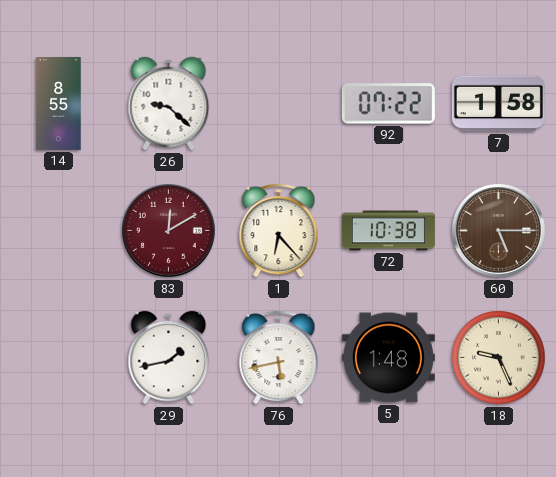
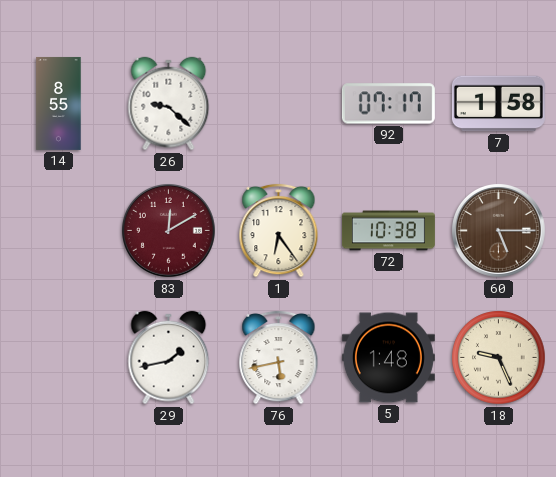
92: 07:22 -> 07:17 (388, 104)
1: 6:23 -> 6:24 (279, 230)
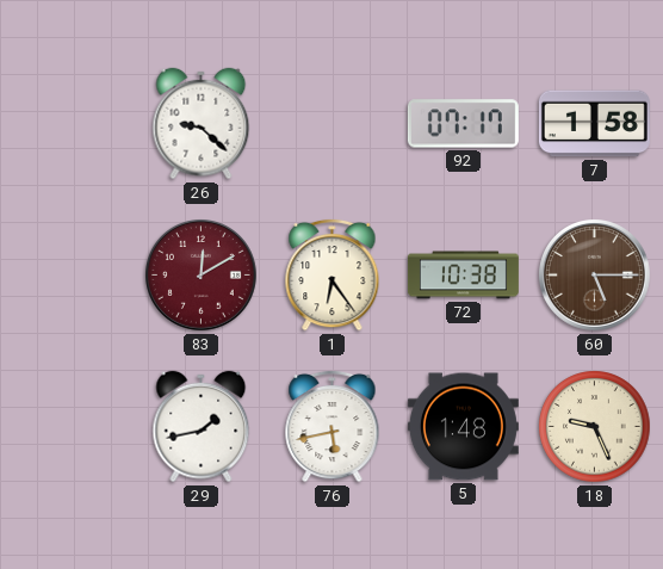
14: 8:55 -> none (59, 103)
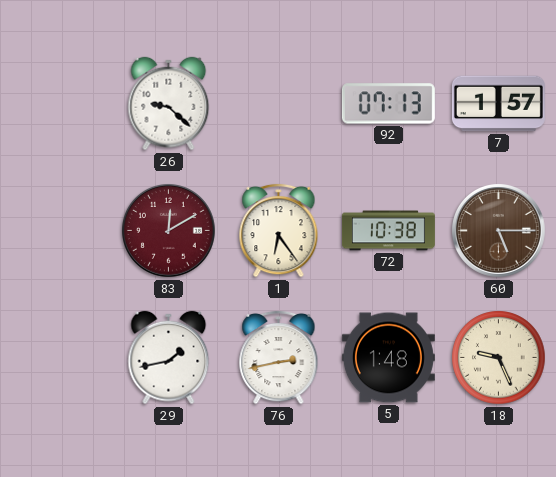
92: 07:17 -> 07:13 (388, 104)
7: 1:58 -> 1:57 (498, 104)
76: 5:43 -> 2:43 (279, 357)
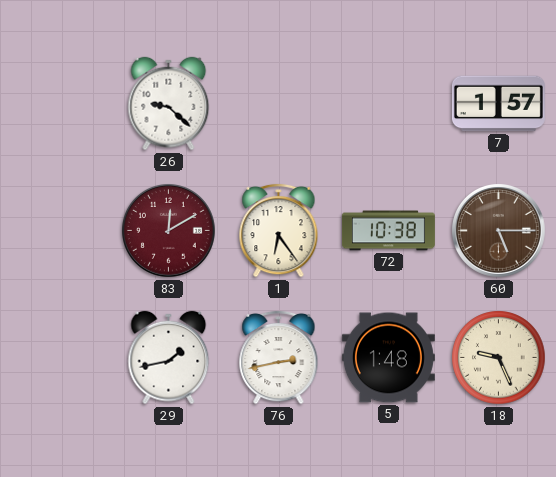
92: 07:13 -> none (388, 104)
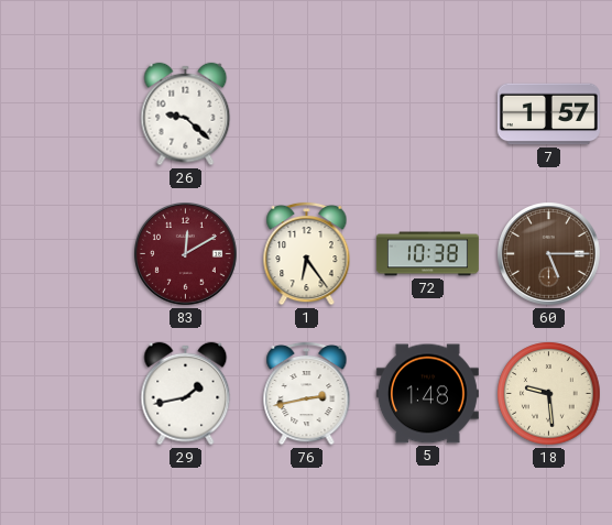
18: 9:26 -> 9:29 (549, 394)
